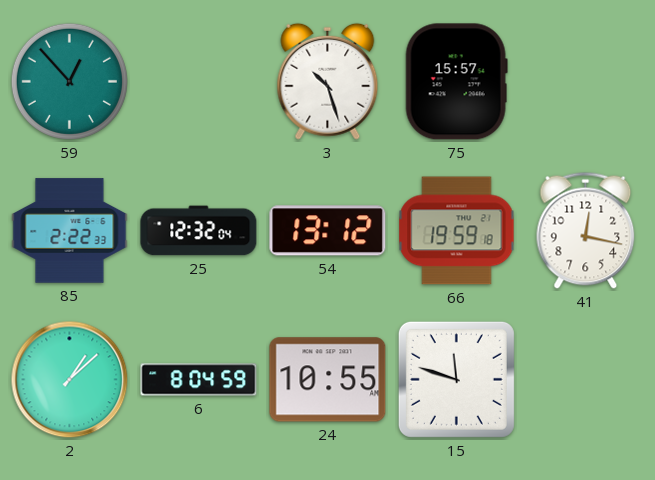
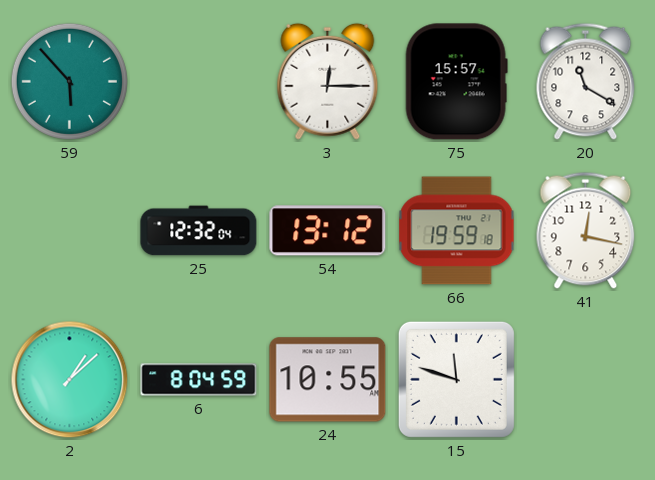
59: 12:53 -> 5:53 (69, 81)
3: 10:27 -> 12:15 (328, 81)
20: none -> 11:20 (586, 81)
85: 2:22 -> none (70, 231)
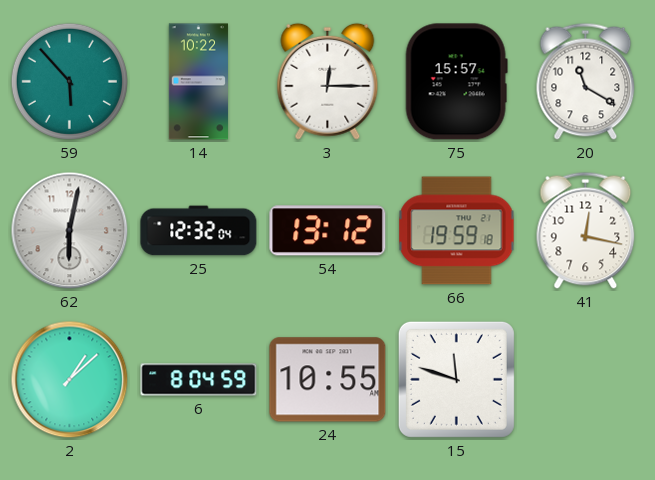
14: none -> 10:22 (198, 82)
62: none -> 6:02 (70, 231)
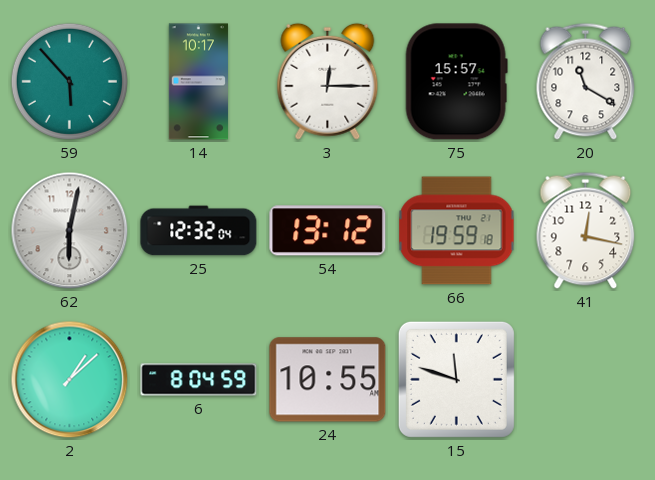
14: 10:22 -> 10:17 (198, 82)
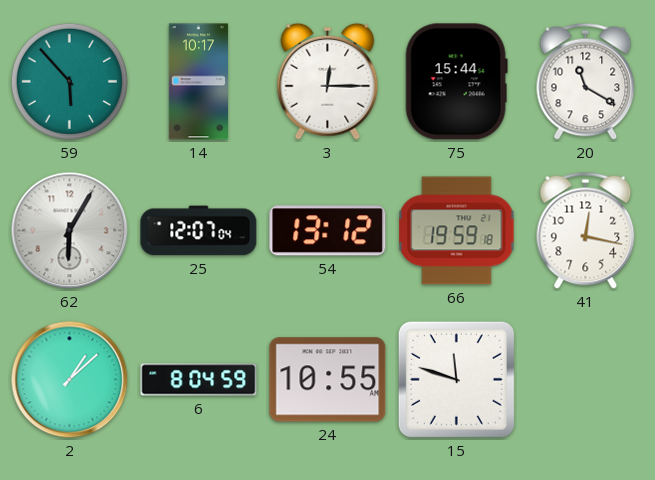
75: 15:57 -> 15:44 (456, 82)
62: 6:02 -> 6:05 (70, 231)
25: 12:32 -> 12:07 (199, 231)
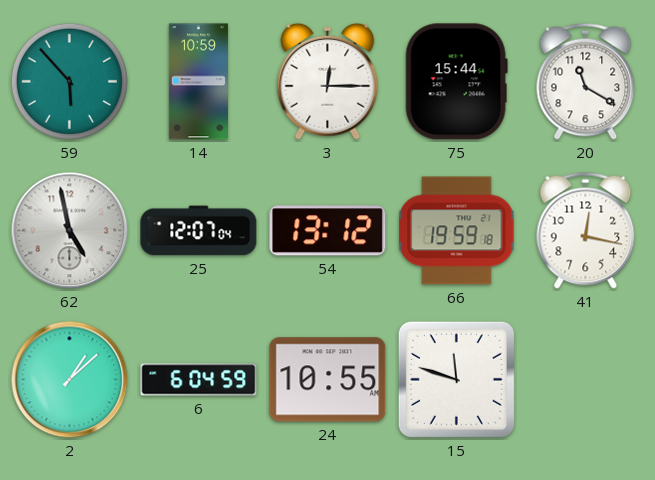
14: 10:17 -> 10:59 (198, 82)
62: 6:05 -> 4:58 (70, 231)
6: 8:04 -> 6:04 (199, 380)
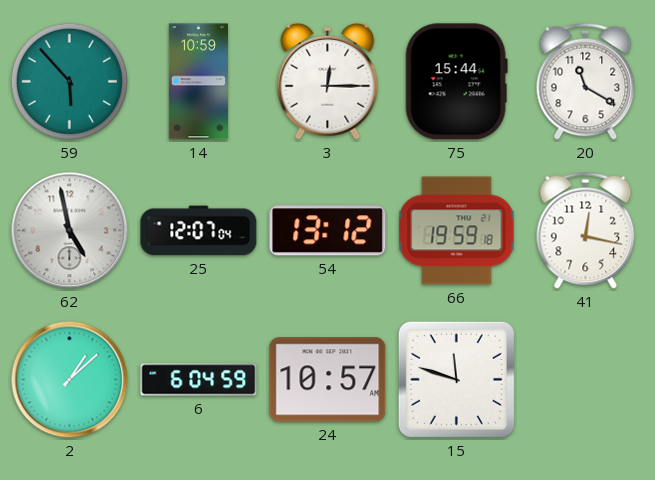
24: 10:55 -> 10:57 (328, 380)
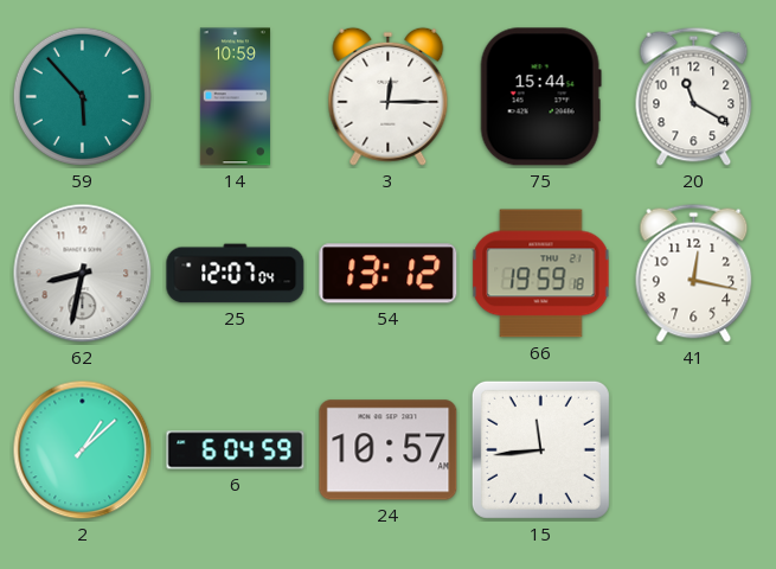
62: 4:58 -> 8:32 (83, 274)
15: 11:48 -> 11:44 (540, 449)
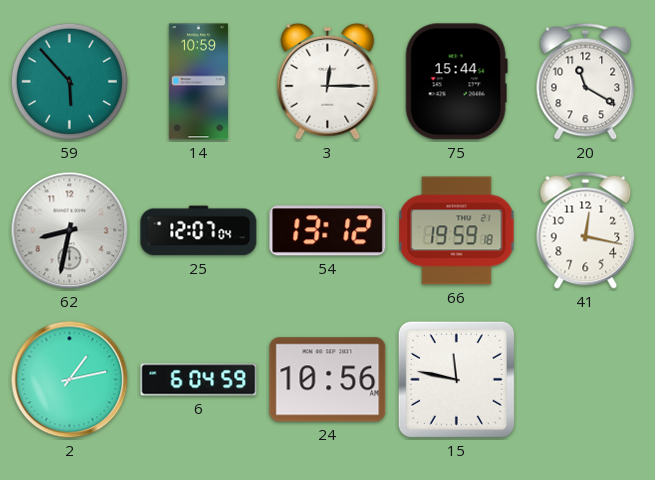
2: 1:08 -> 1:13 (70, 380)
24: 10:57 -> 10:56 (328, 380)
15: 11:44 -> 11:47 (456, 379)
